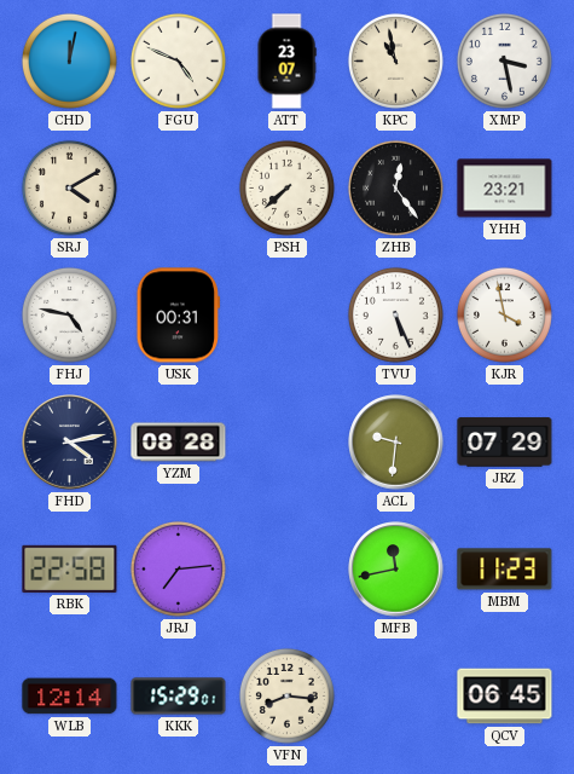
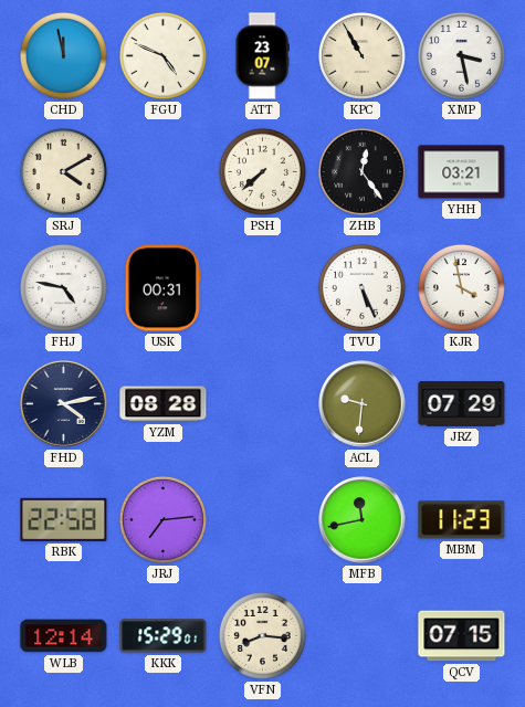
CHD: 12:02 -> 11:58 (63, 55)
KPC: 10:58 -> 10:55 (361, 55)
YHH: 23:21 -> 03:21 (462, 172)
QCV: 06:45 -> 07:15 (462, 636)
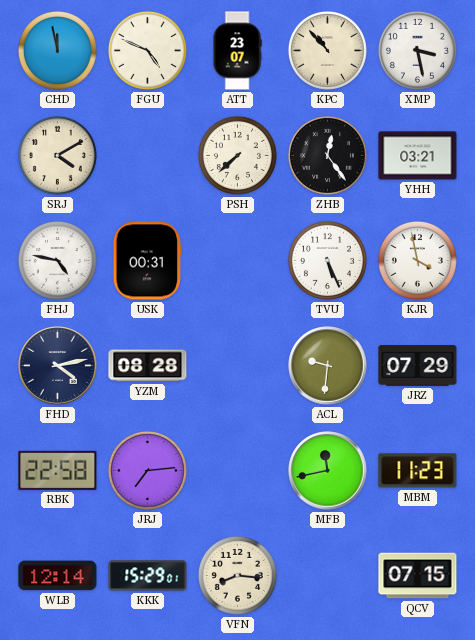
KPC: 10:55 -> 10:53 (327, 50)
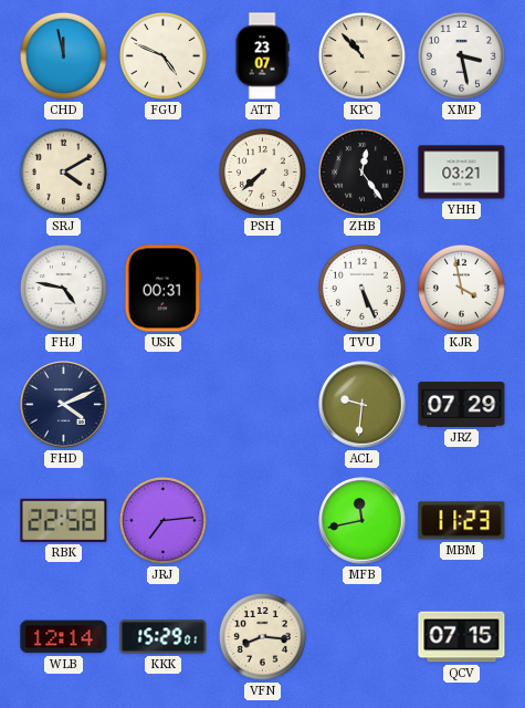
FHD: 4:13 -> 4:11 (64, 405)
YZM: 08:28 -> none (148, 366)
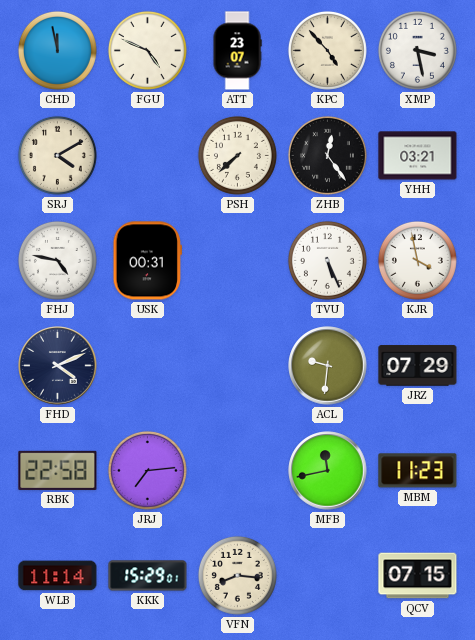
KPC: 10:53 -> 4:53 (327, 50)
WLB: 12:14 -> 11:14 (58, 576)
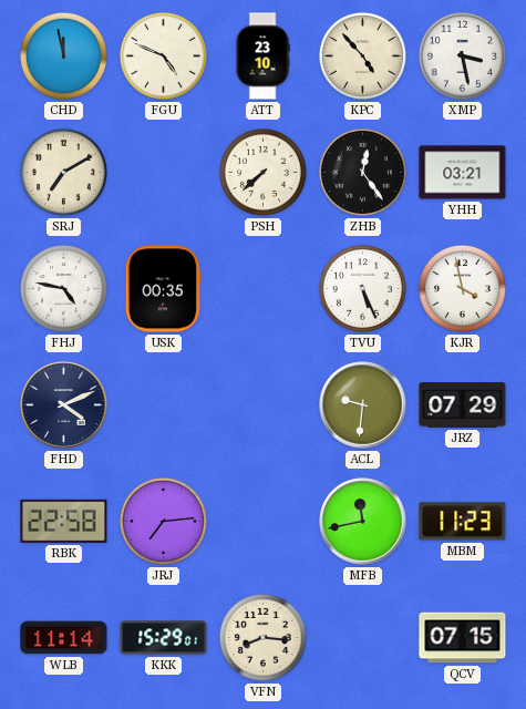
ATT: 23:07 -> 23:10 (262, 56)
SRJ: 4:10 -> 7:10 (63, 172)
USK: 00:31 -> 00:35 (163, 289)
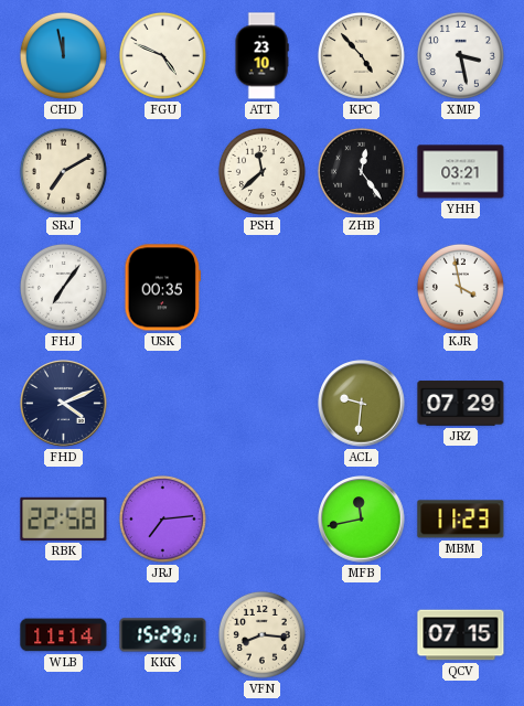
PSH: 7:38 -> 11:38 (261, 171)
FHJ: 4:47 -> 7:06 (63, 287)
TVU: 5:26 -> none (362, 288)
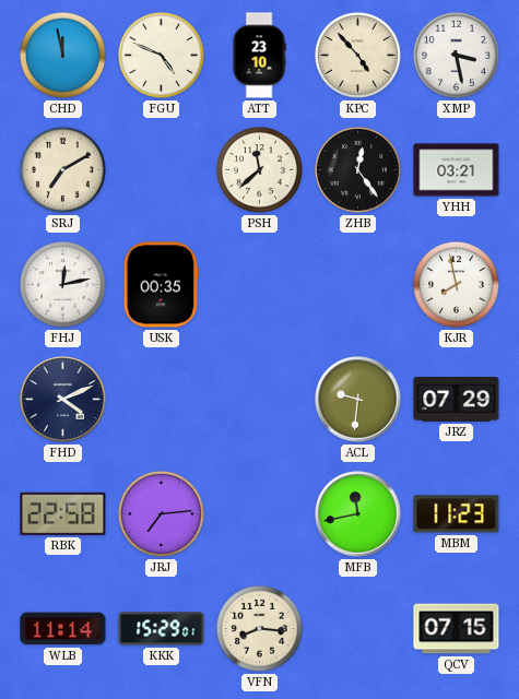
FHJ: 7:06 -> 12:13 (62, 284)
KJR: 3:58 -> 7:58 (456, 284)
